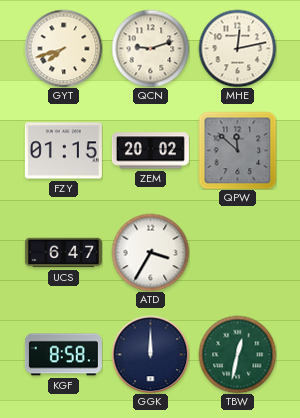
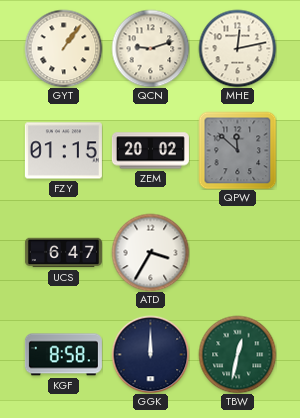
GYT: 7:42 -> 1:06 (63, 48)
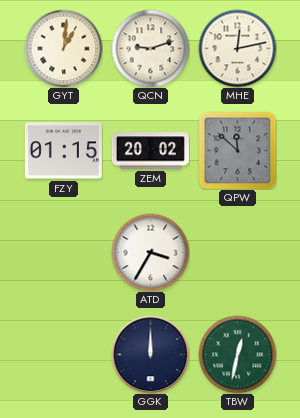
GYT: 1:06 -> 1:01 (63, 48)
UCS: 6:47 -> none (63, 253)
KGF: 8:58 -> none (63, 355)
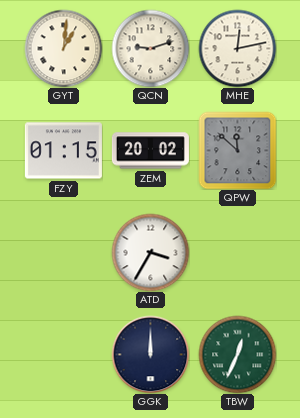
TBW: 12:32 -> 12:34 (237, 354)
